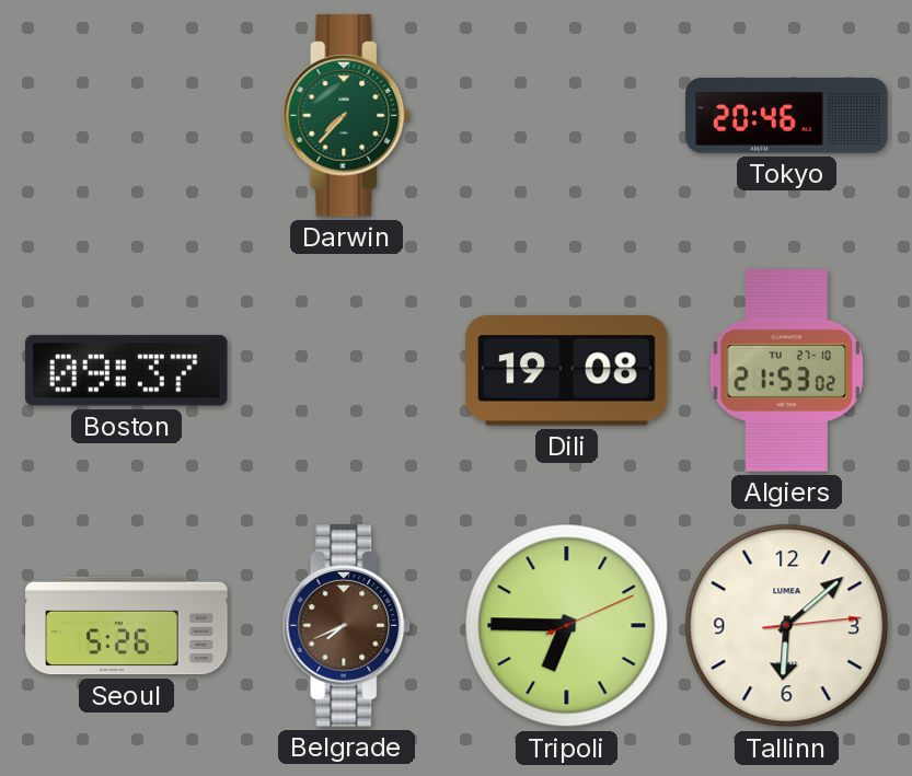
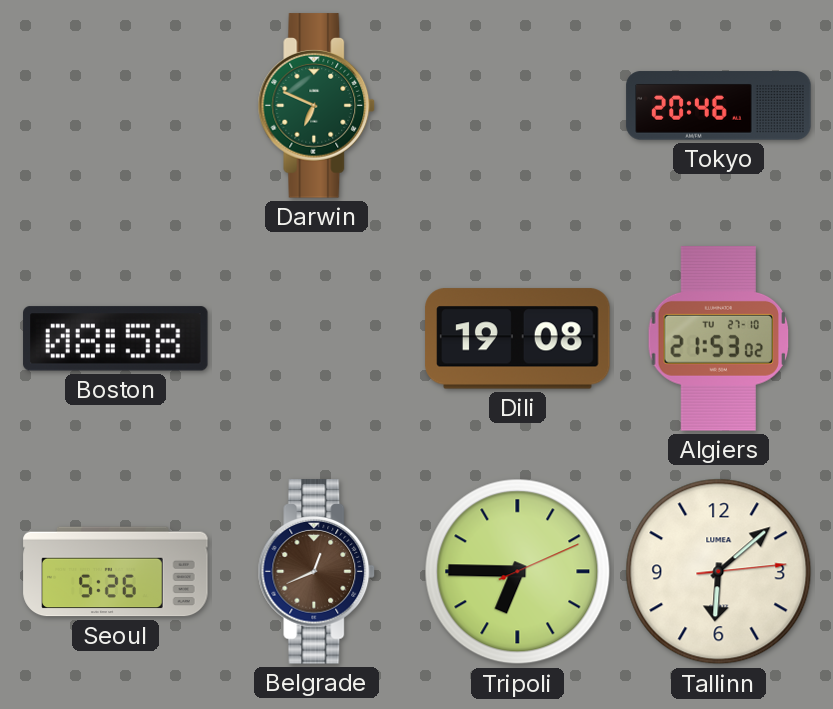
Darwin: 7:37 -> 6:49 (317, 106)
Boston: 09:37 -> 08:58 (116, 339)
Belgrade: 7:41 -> 12:41 (317, 572)
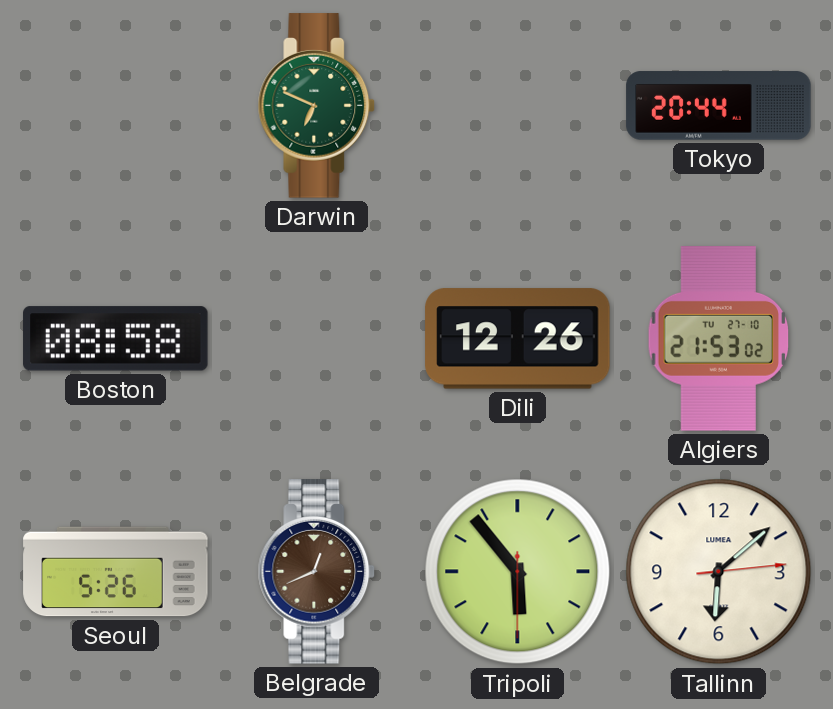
Tokyo: 20:46 -> 20:44 (719, 106)
Dili: 19:08 -> 12:26 (518, 339)
Tripoli: 6:45 -> 5:53 (518, 572)
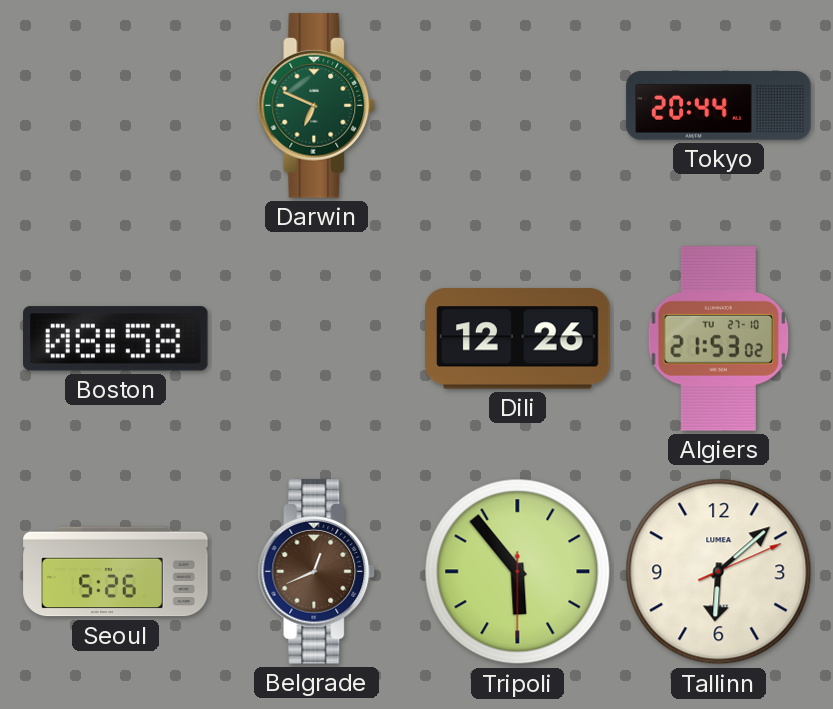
Tallinn: 6:08:14 -> 6:08:11 (719, 572)
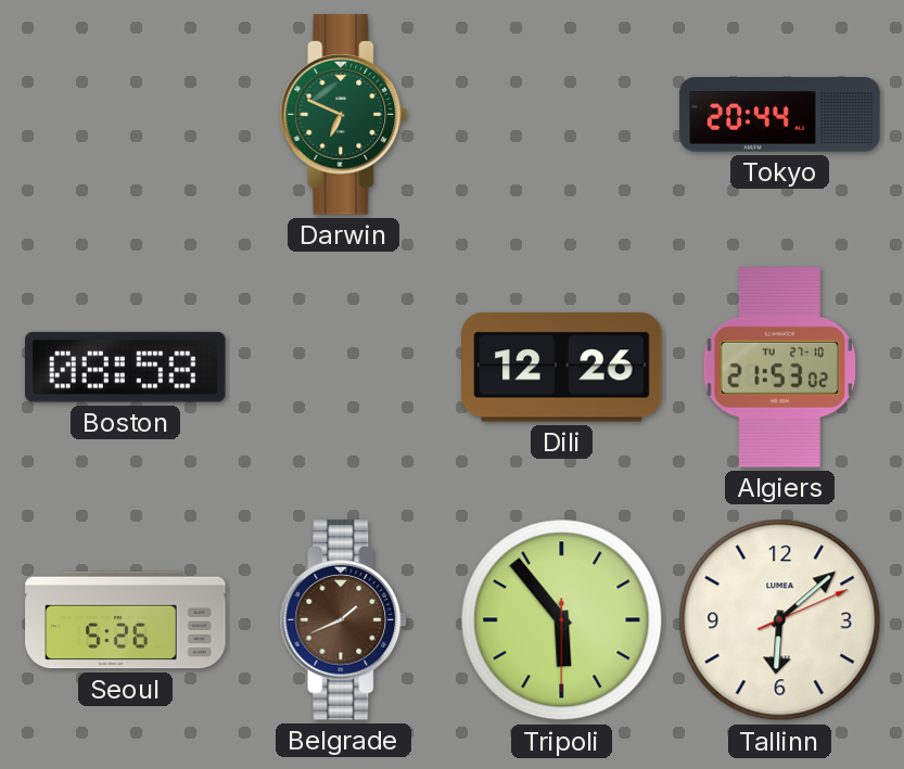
Belgrade: 12:41 -> 1:41 (344, 620)
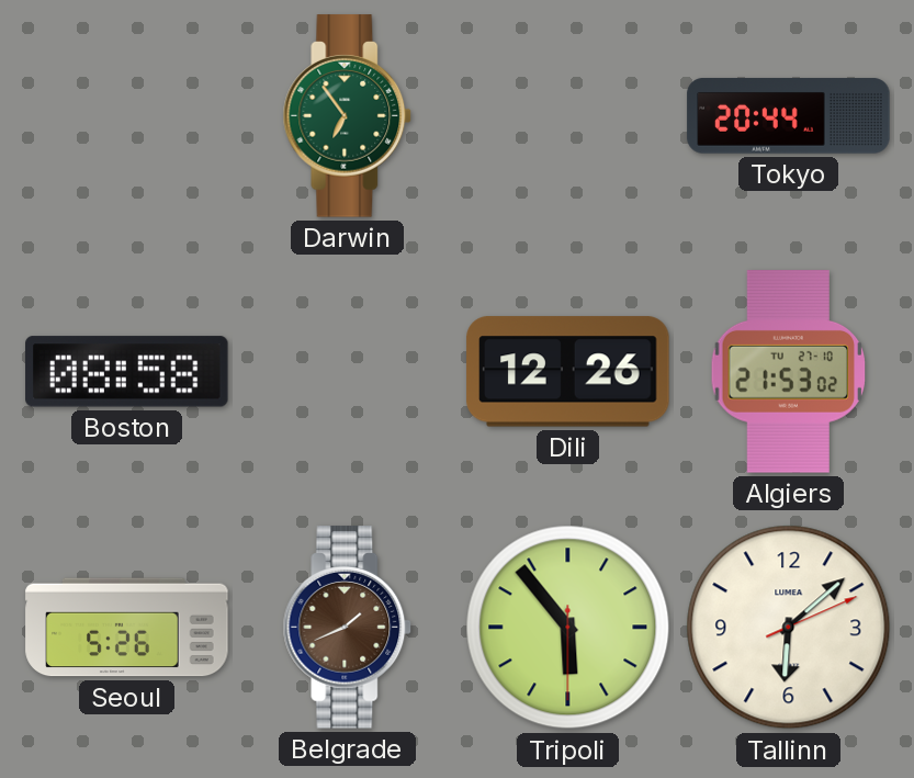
Darwin: 6:49 -> 6:54 (348, 116)
